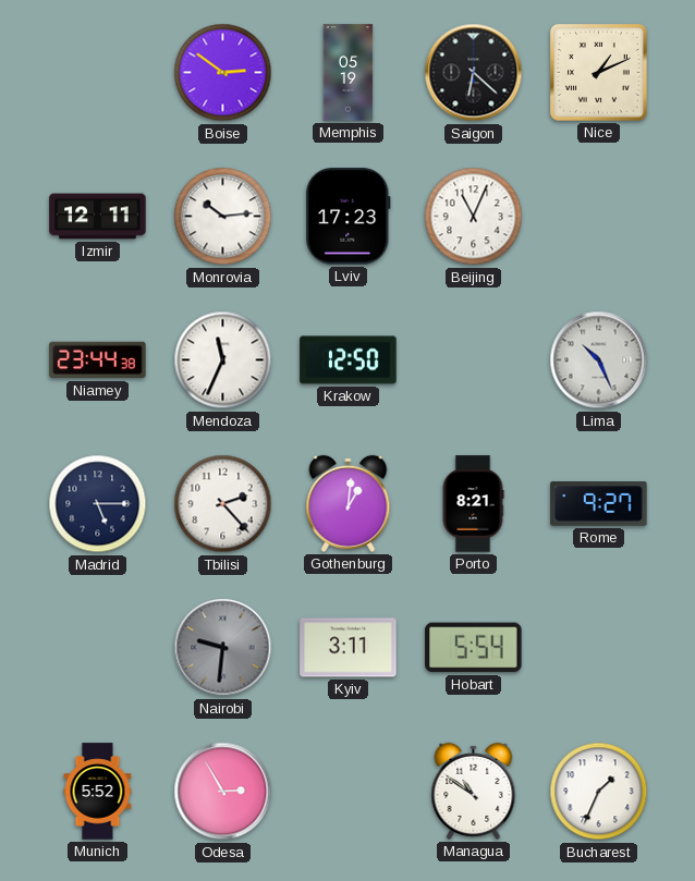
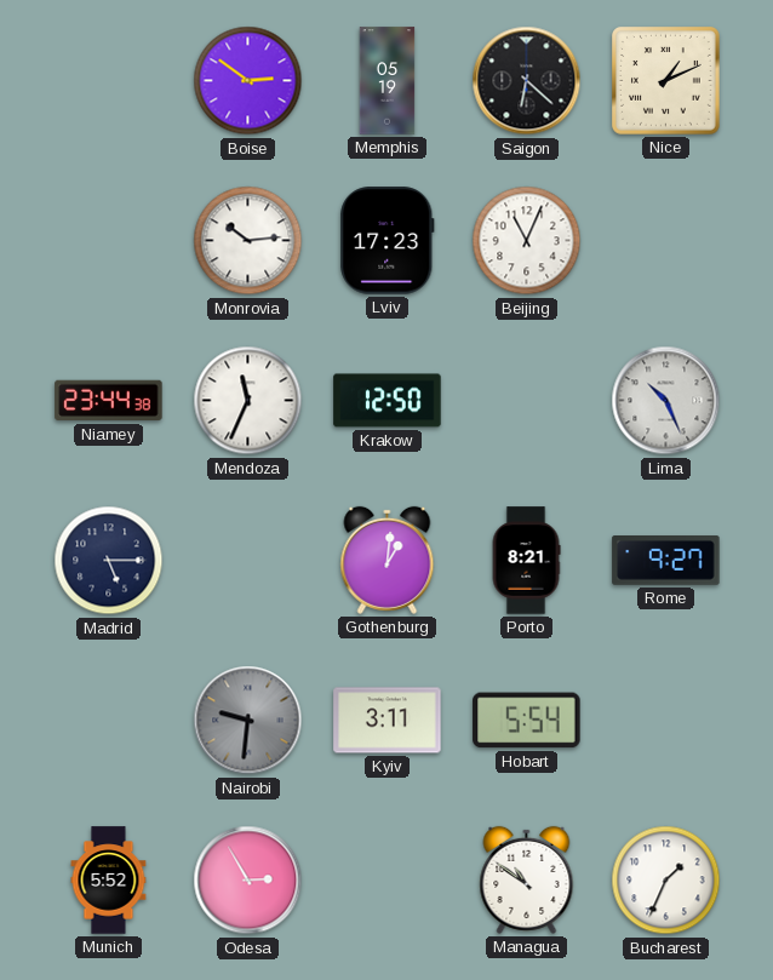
Izmir: 12:11 -> none (98, 217)
Tbilisi: 2:23 -> none (223, 504)
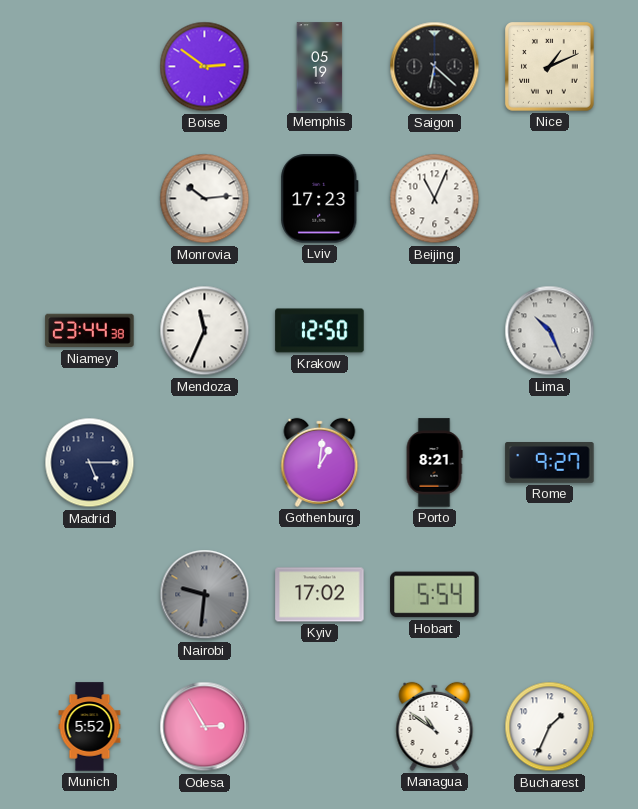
Kyiv: 3:11 -> 17:02 (320, 595)
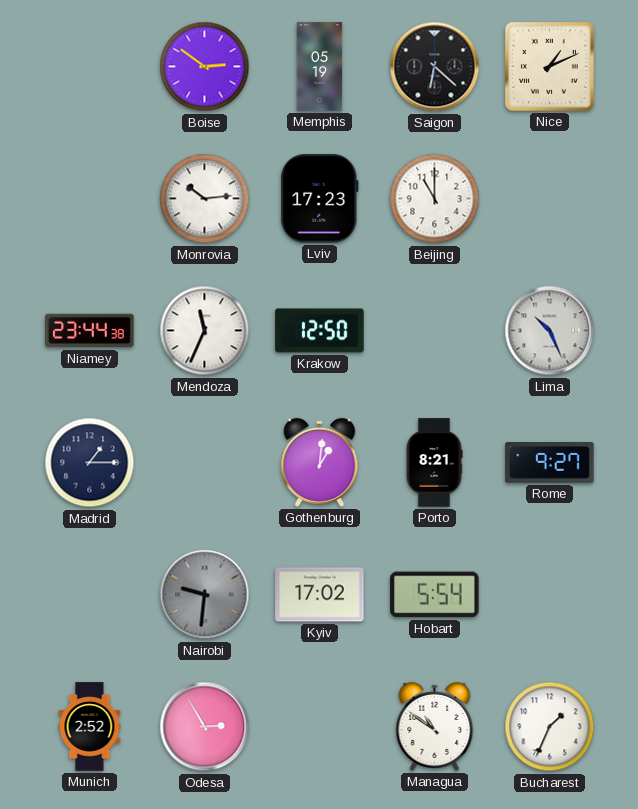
Beijing: 11:04 -> 11:00 (435, 199)
Madrid: 5:15 -> 1:15 (90, 463)
Munich: 5:52 -> 2:52 (90, 727)
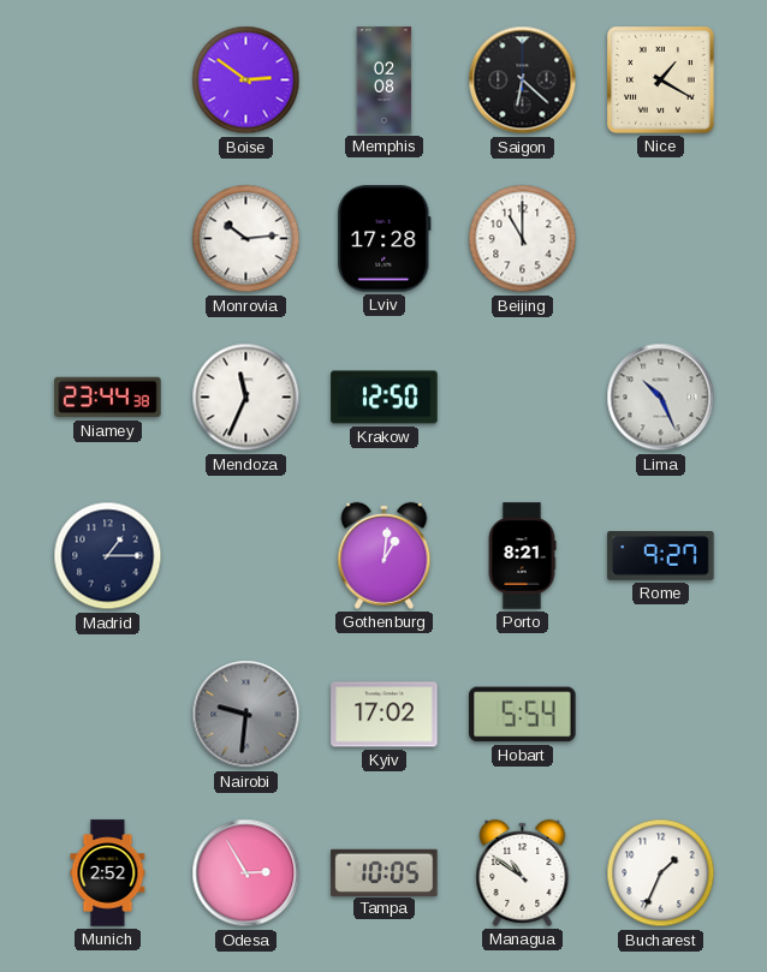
Memphis: 05:19 -> 02:08 (385, 80)
Nice: 1:11 -> 1:20 (661, 80)
Lviv: 17:23 -> 17:28 (385, 239)
Tampa: none -> 10:05 (385, 872)
